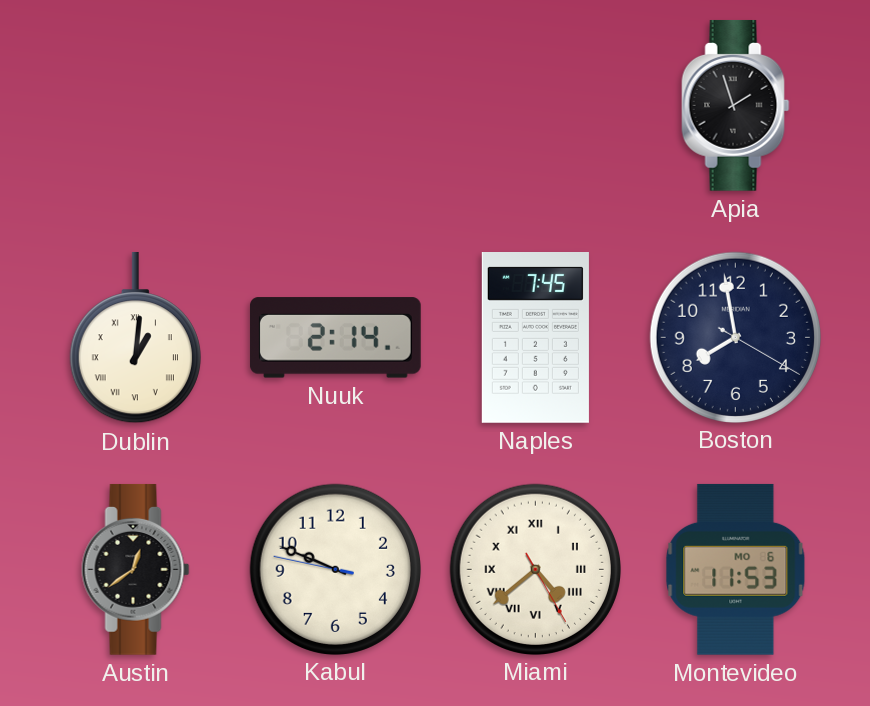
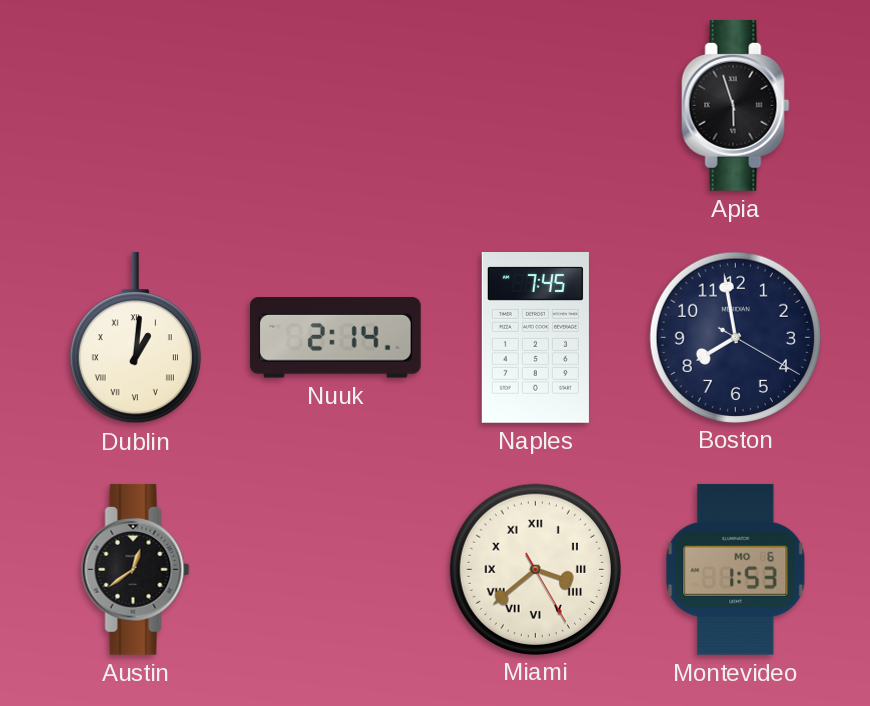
Apia: 1:57 -> 5:57 (736, 105)
Kabul: 9:48 -> none (335, 569)
Miami: 4:38 -> 3:38 (535, 569)
Montevideo: 11:53 -> 1:53 (736, 569)
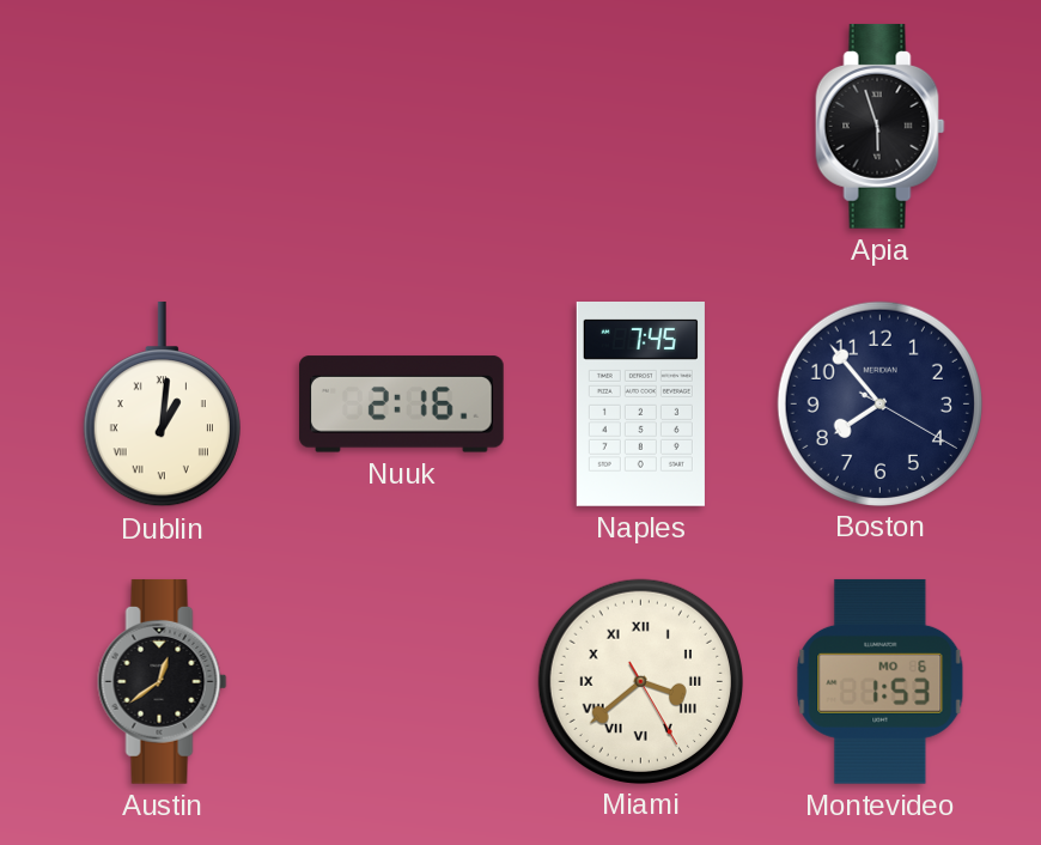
Nuuk: 2:14 -> 2:16 (401, 405)
Boston: 7:58 -> 7:53 (879, 403)
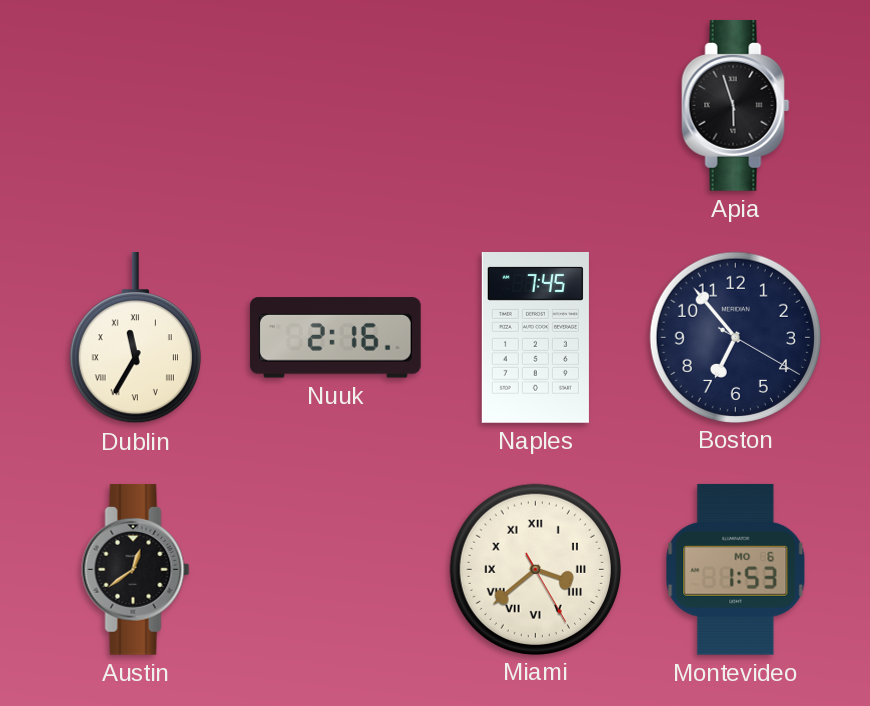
Dublin: 1:01 -> 11:35 (135, 338)
Boston: 7:53 -> 6:53 (735, 337)
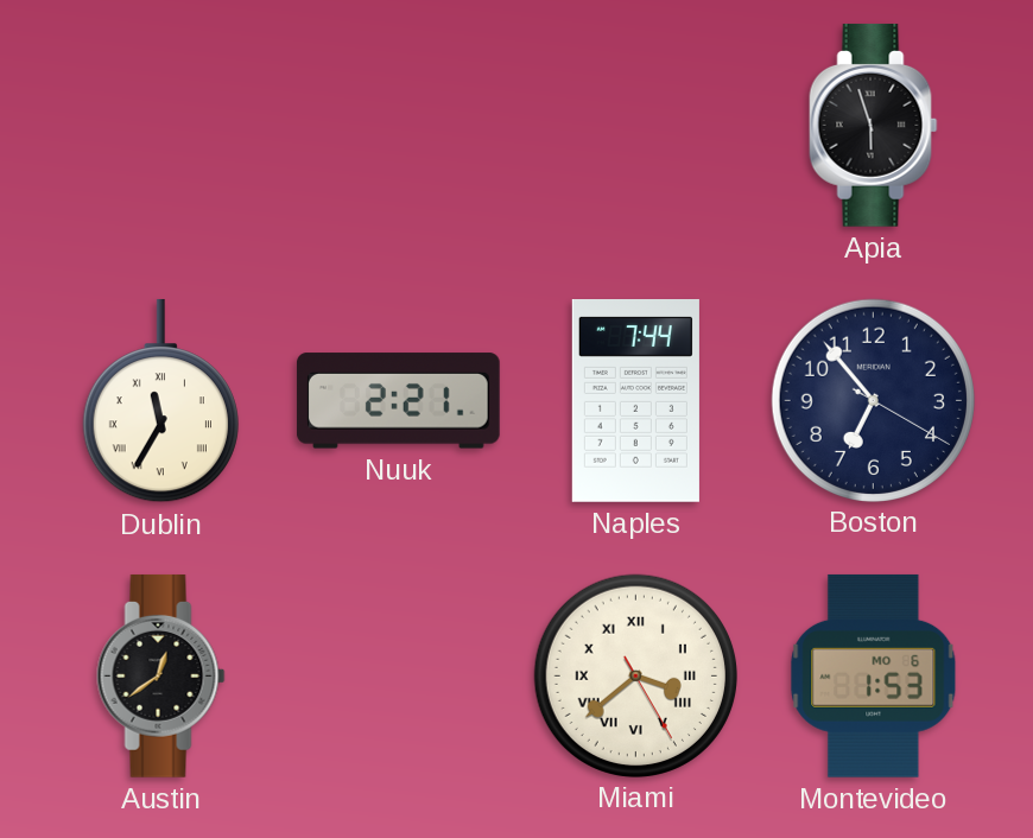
Nuuk: 2:16 -> 2:21 (398, 401)
Naples: 7:45 -> 7:44 (635, 401)
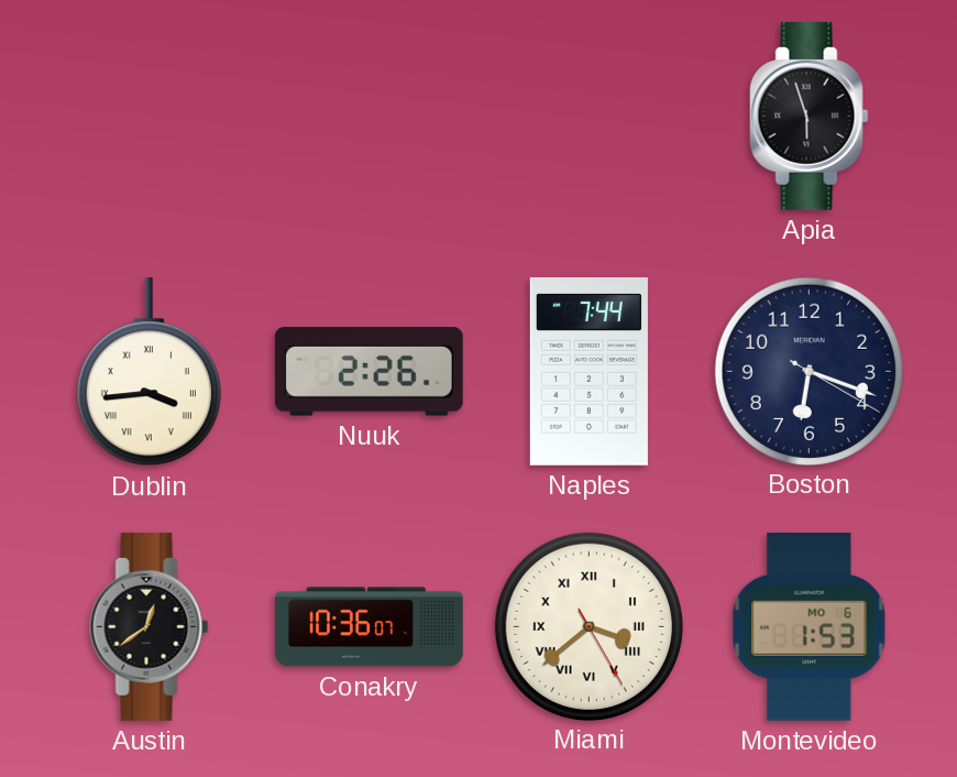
Dublin: 11:35 -> 3:44 (148, 372)
Nuuk: 2:21 -> 2:26 (369, 372)
Boston: 6:53 -> 6:18 (809, 371)
Conakry: none -> 10:36 (370, 627)
